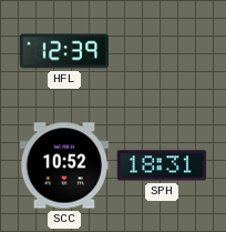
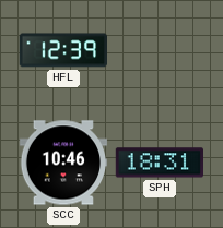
SCC: 10:52 -> 10:46 (63, 163)
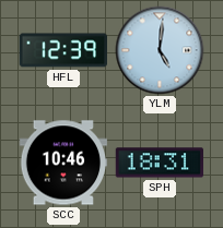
YLM: none -> 5:01 (160, 50)
